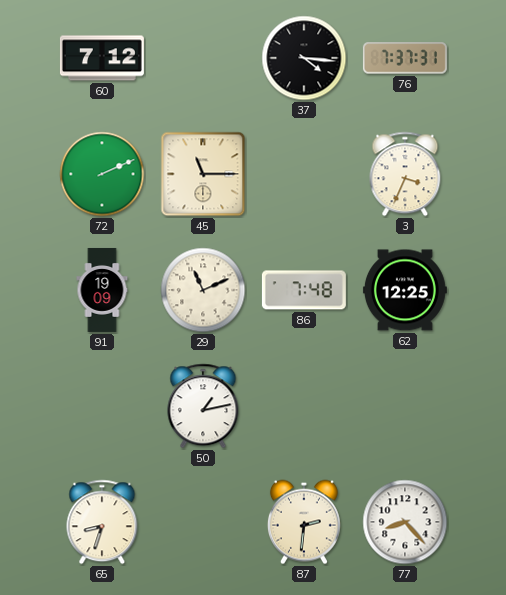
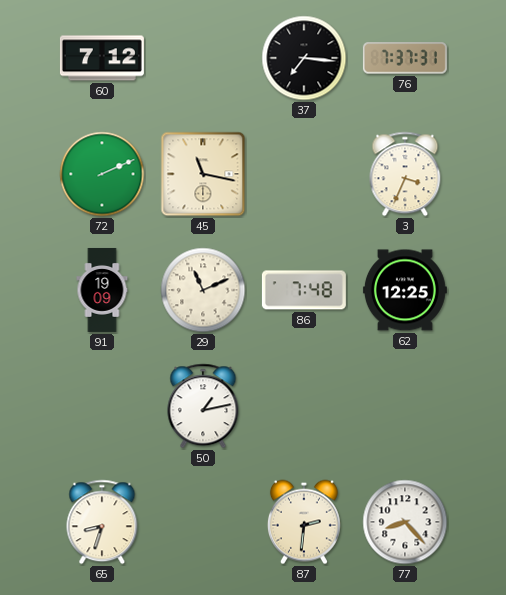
37: 4:16 -> 7:16 (304, 58)
45: 11:15 -> 11:17 (203, 174)
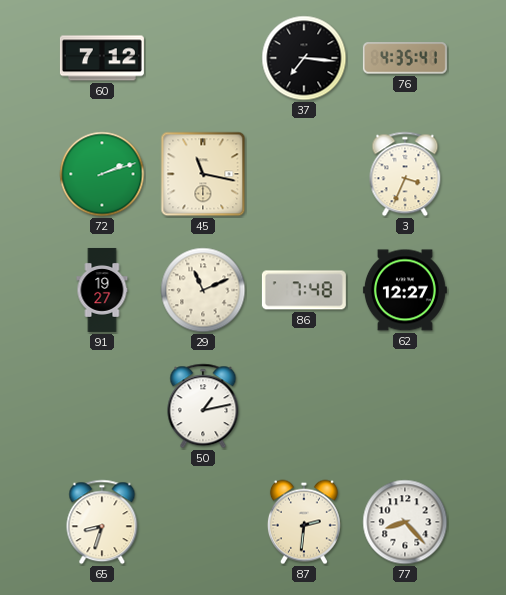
76: 7:37 -> 4:35 (405, 58)
72: 2:11 -> 2:12 (102, 174)
91: 19:09 -> 19:27 (102, 290)
62: 12:25 -> 12:27 (405, 290)
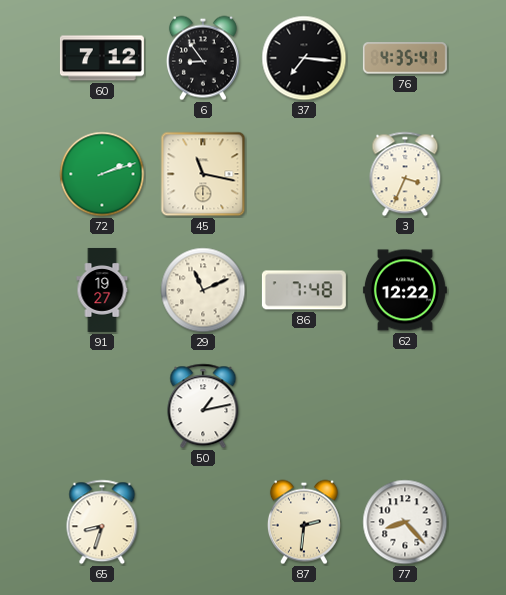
6: none -> 8:54 (203, 58)
62: 12:27 -> 12:22 (405, 290)
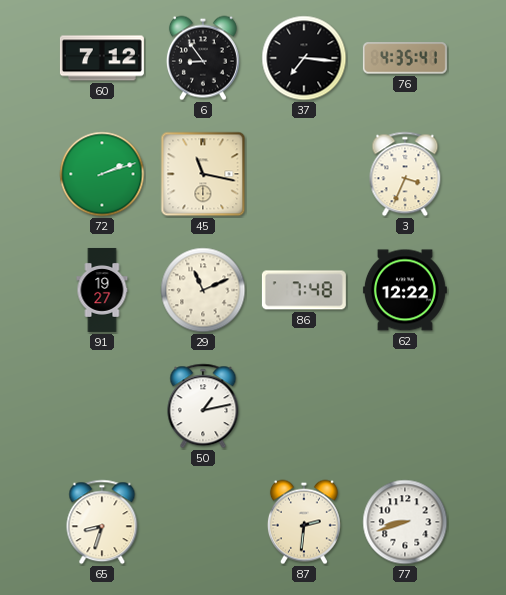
77: 8:23 -> 8:42 (405, 522)
